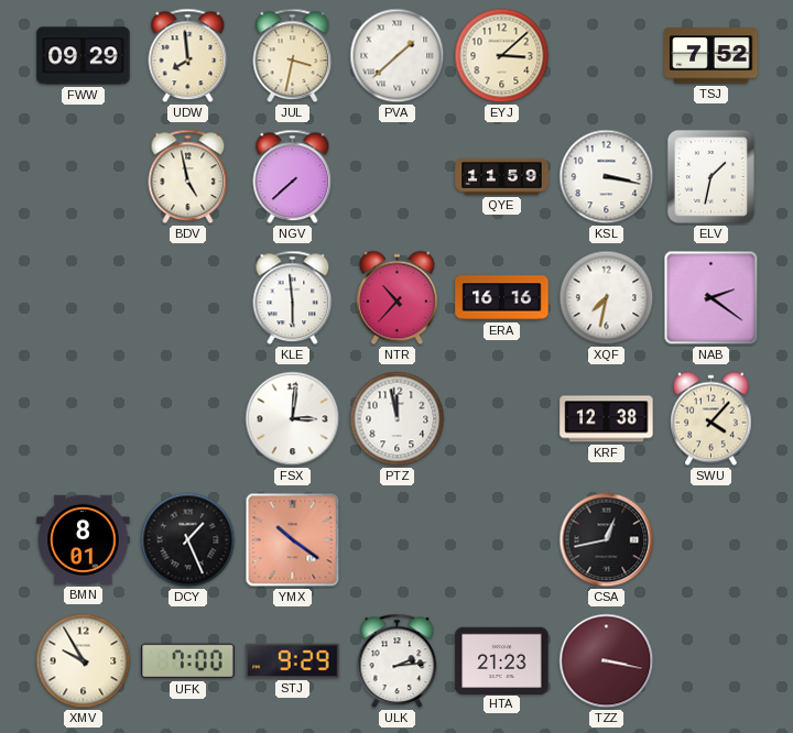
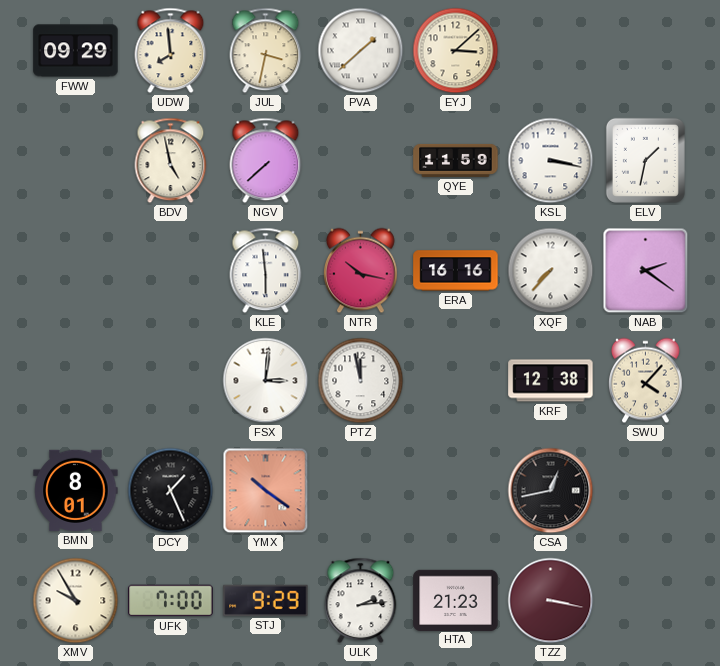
TSJ: 7:52 -> none (711, 56)
NTR: 10:37 -> 10:17 (361, 271)
XQF: 7:32 -> 7:37 (551, 271)
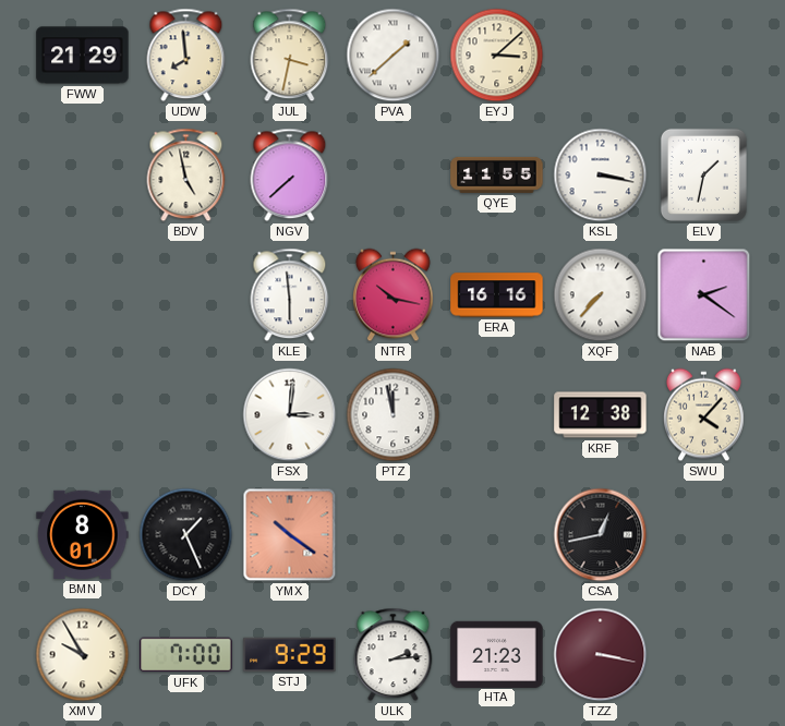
FWW: 09:29 -> 21:29 (83, 56)
QYE: 11:59 -> 11:55 (497, 174)
